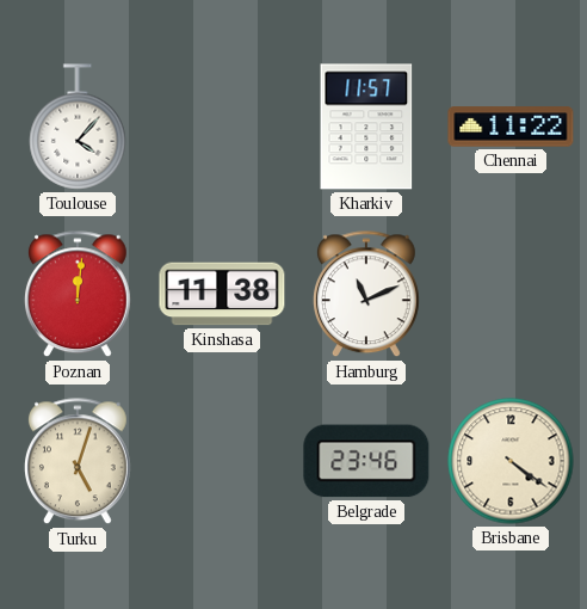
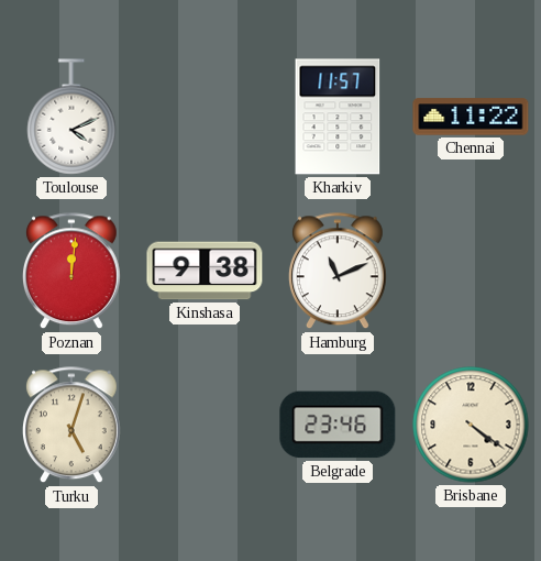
Toulouse: 4:07 -> 4:11 (71, 117)
Kinshasa: 11:38 -> 9:38 (205, 271)
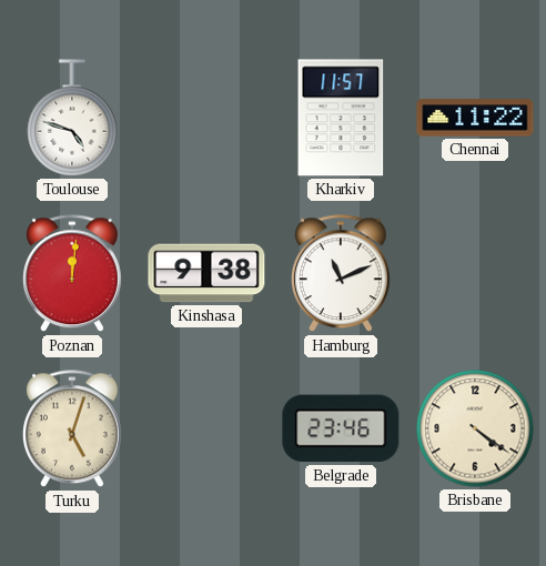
Toulouse: 4:11 -> 4:48 (72, 118)
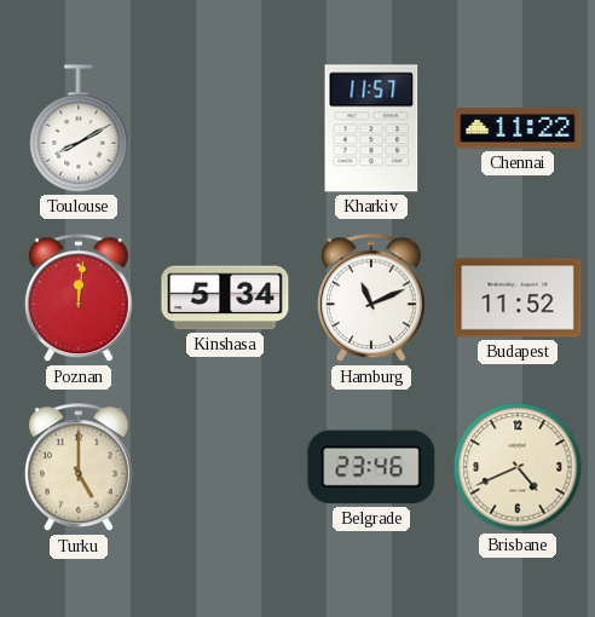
Toulouse: 4:48 -> 8:10 (79, 128)
Kinshasa: 9:38 -> 5:34 (225, 298)
Budapest: none -> 11:52 (518, 298)
Turku: 5:03 -> 5:00 (79, 468)
Brisbane: 4:21 -> 4:41 (518, 467)
